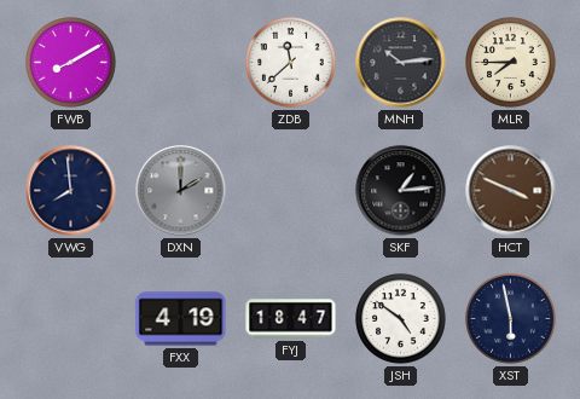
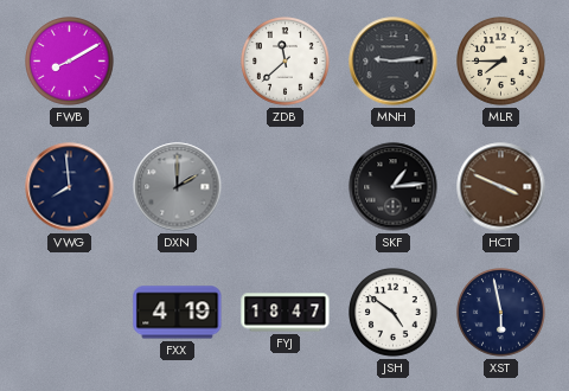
MNH: 10:14 -> 9:14 (394, 62)
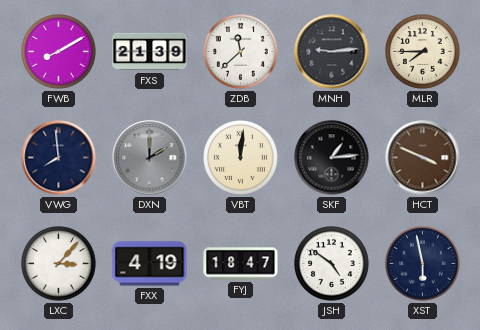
FXS: none -> 21:39 (150, 52)
VBT: none -> 12:01 (241, 158)
LXC: none -> 3:07 (59, 264)
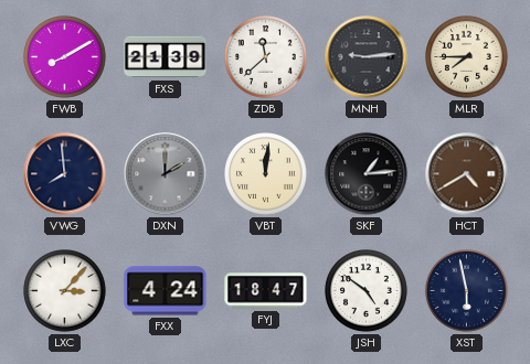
HCT: 3:49 -> 4:40 (467, 174)
FXX: 4:19 -> 4:24 (166, 291)
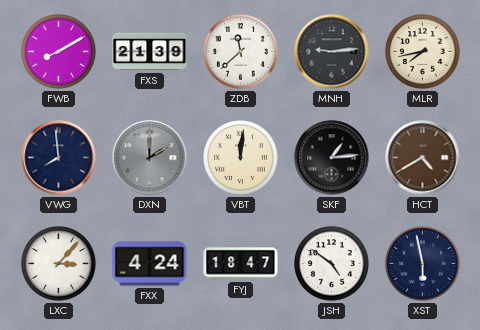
MLR: 7:45 -> 7:43 (423, 52)
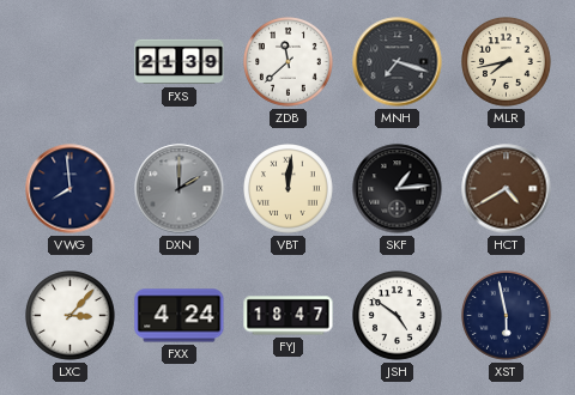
FWB: 8:10 -> none (59, 52)
MNH: 9:14 -> 7:18 (398, 62)
